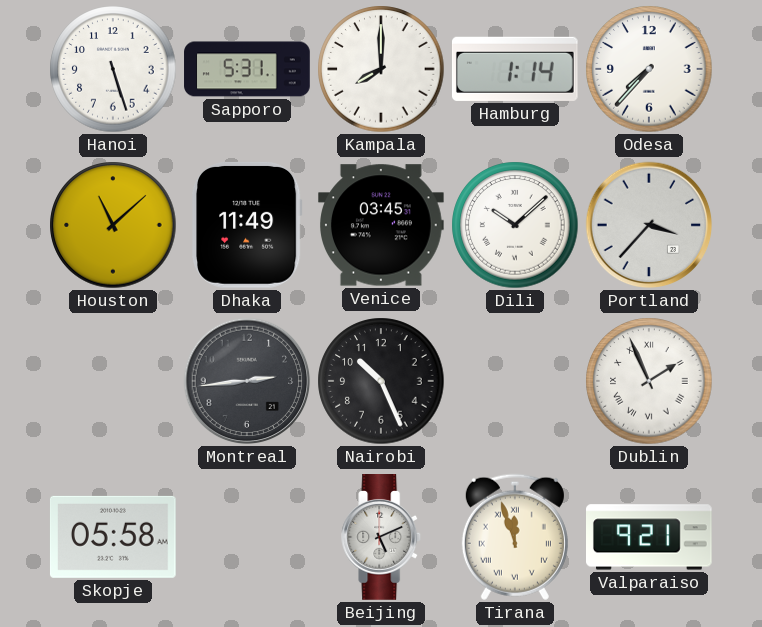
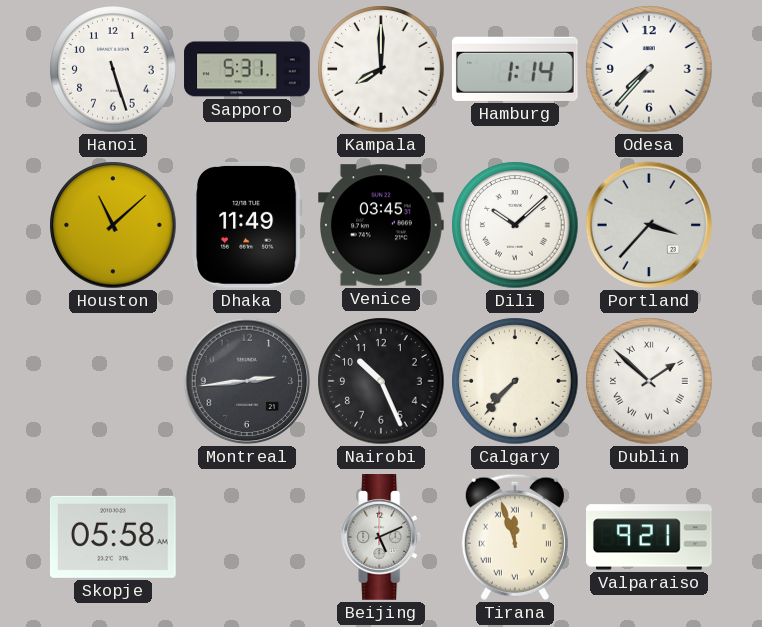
Calgary: none -> 7:37 (515, 381)
Dublin: 1:56 -> 1:52 (649, 381)
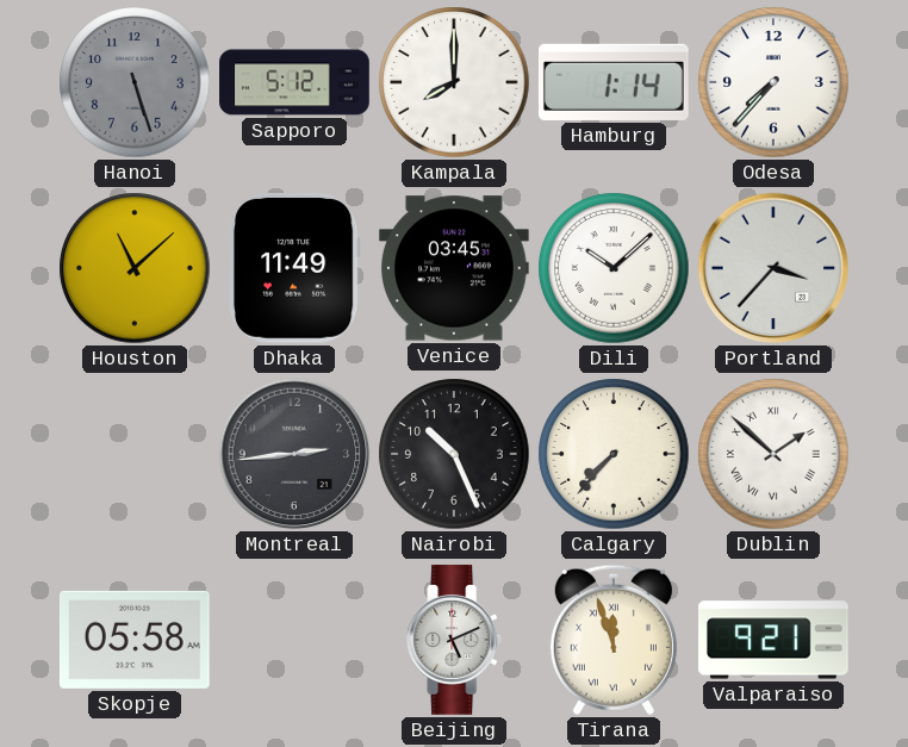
Hanoi dial: white -> grey (135, 82)
Sapporo: 5:31 -> 5:12 (294, 82)
